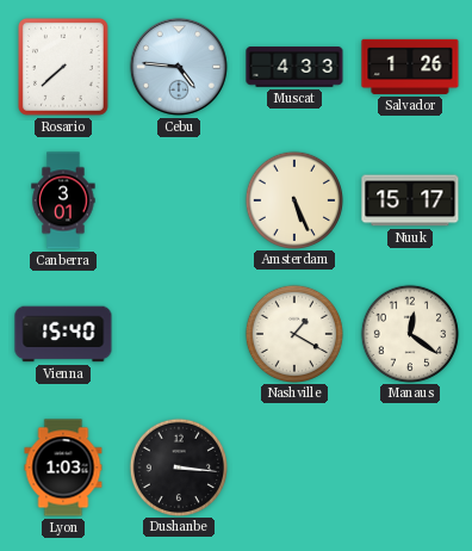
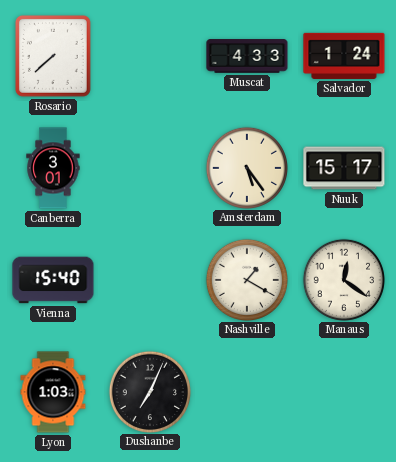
Cebu: 4:46 -> none (179, 67)
Salvador: 1:26 -> 1:24 (344, 56)
Amsterdam: 5:26 -> 5:24 (246, 167)
Dushanbe: 3:16 -> 7:04 (149, 391)
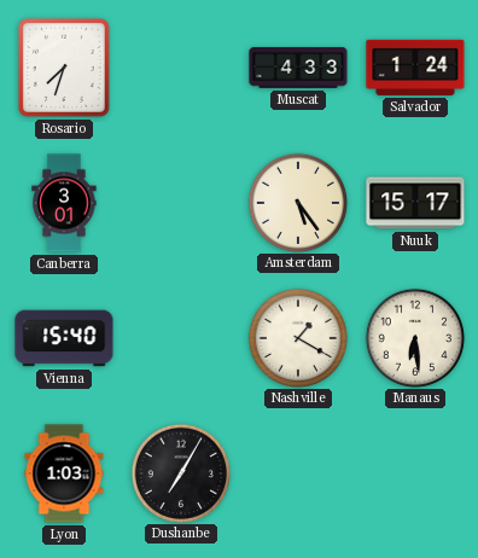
Rosario: 7:38 -> 7:33 (64, 68)
Manaus: 12:21 -> 6:29 (414, 337)
Dushanbe: 7:04 -> 7:05 (180, 472)
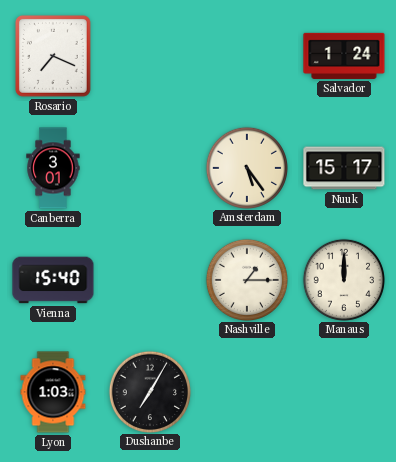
Rosario: 7:33 -> 7:19 (53, 56)
Muscat: 4:33 -> none (298, 68)
Nashville: 1:20 -> 1:15 (246, 279)
Manaus: 6:29 -> 12:00 (343, 279)
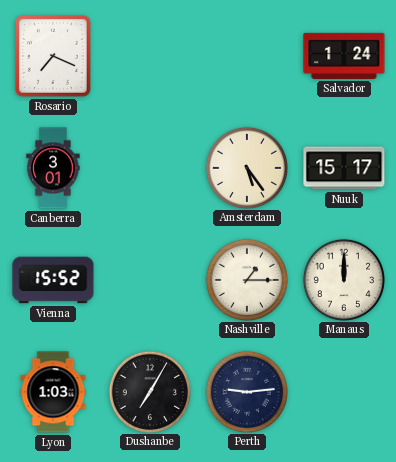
Vienna: 15:40 -> 15:52 (53, 280)
Perth: none -> 9:14 (246, 391)
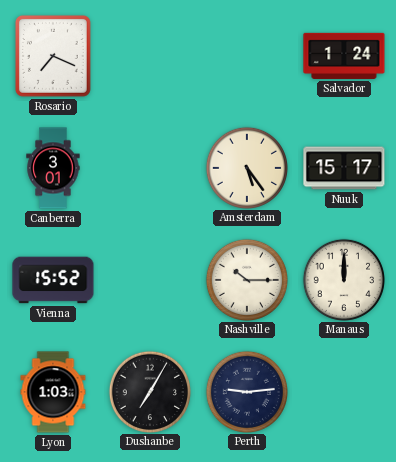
Nashville: 1:15 -> 10:15 (246, 279)
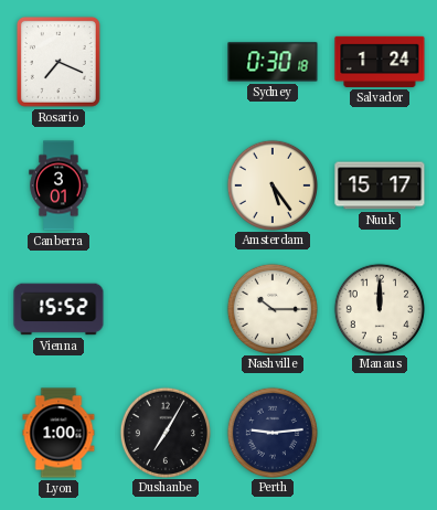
Sydney: none -> 0:30 (273, 62)
Lyon: 1:03 -> 1:00 (58, 433)
